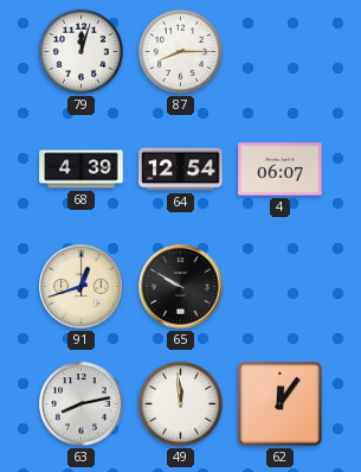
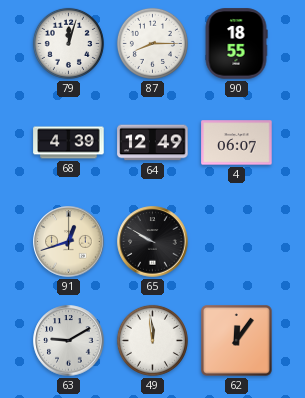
90: none -> 18:55 (236, 44)
64: 12:54 -> 12:49 (153, 143)
63: 8:13 -> 9:10 (69, 341)
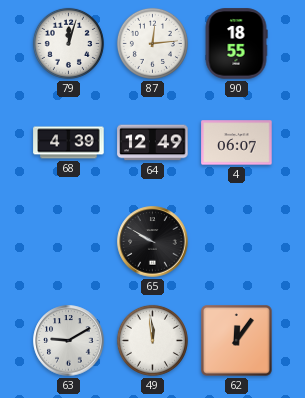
87: 8:15 -> 12:14 (152, 43)
91: 12:42 -> none (69, 242)
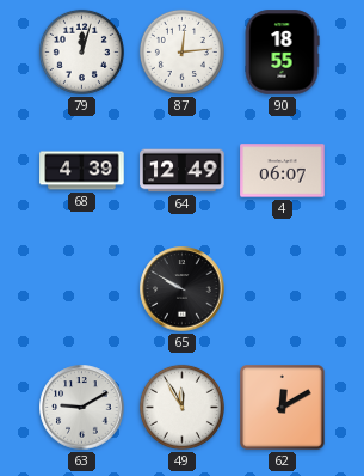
49: 11:59 -> 11:55 (181, 407)
62: 12:06 -> 12:10 (283, 408)
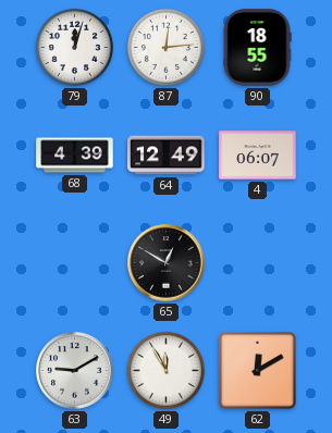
65: 9:50 -> 12:50 (167, 263)
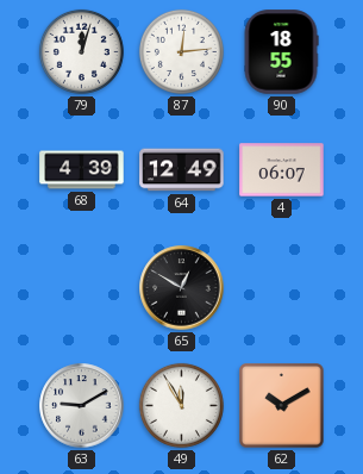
62: 12:10 -> 10:10 (282, 406)
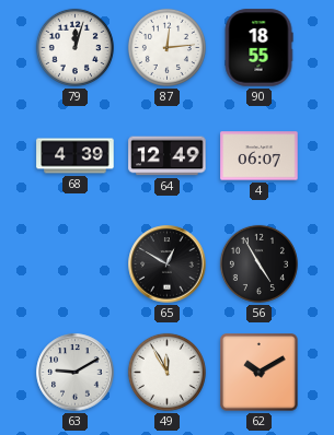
56: none -> 4:55 (258, 263)
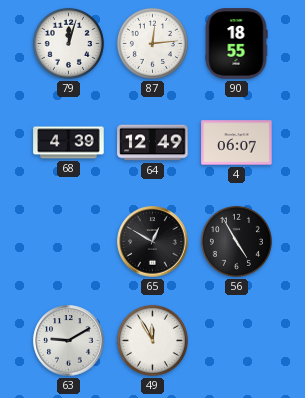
62: 10:10 -> none (260, 373)
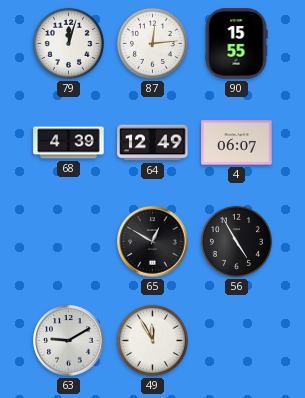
90: 18:55 -> 15:55 (236, 44)
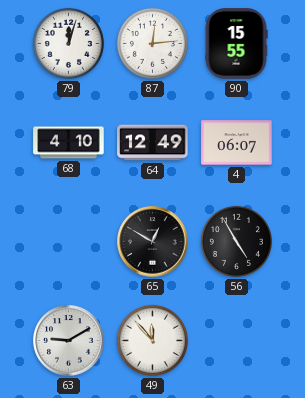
68: 4:39 -> 4:10 (69, 143)
49: 11:55 -> 11:53 (152, 340)
